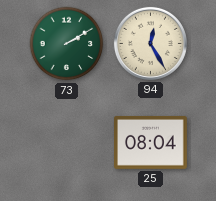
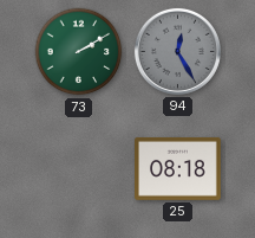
94 dial: cream -> grey (177, 51)
25: 08:04 -> 08:18 (178, 168)
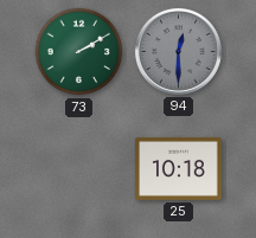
94: 12:25 -> 12:30 (178, 51)
25: 08:18 -> 10:18 (179, 168)
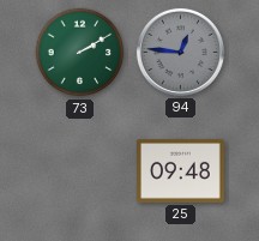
94: 12:30 -> 12:46 (180, 52)
25: 10:18 -> 09:48 (181, 170)
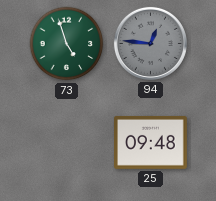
73: 2:10 -> 4:57 (67, 44)
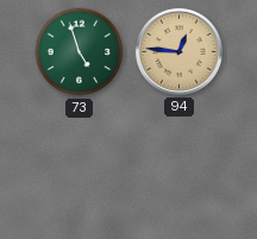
94 dial: grey -> champagne (178, 51)
25: 09:48 -> none (151, 142)
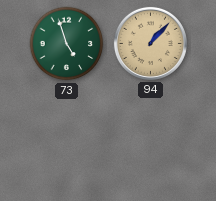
94: 12:46 -> 1:07 (150, 43)
